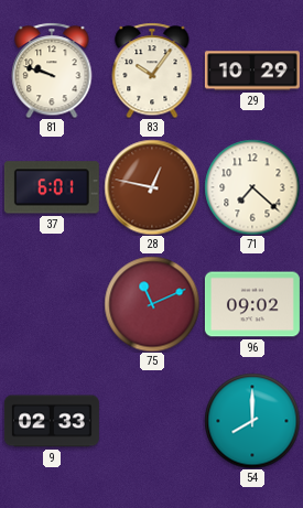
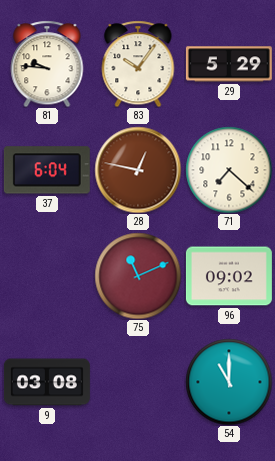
81: 9:48 -> 9:46 (47, 64)
29: 10:29 -> 5:29 (229, 64)
37: 6:01 -> 6:04 (47, 170)
9: 02:33 -> 03:08 (47, 382)
54: 8:00 -> 11:00 (229, 382)
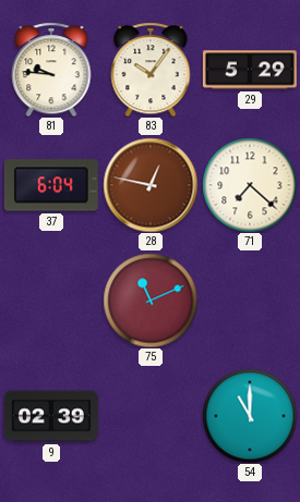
96: 09:02 -> none (229, 276)
9: 03:08 -> 02:39 (51, 416)
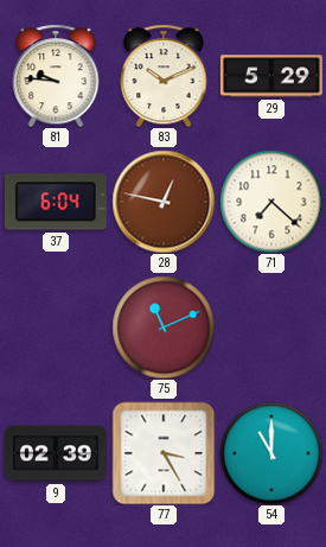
83: 10:06 -> 10:11 (164, 76)
77: none -> 3:25 (164, 453)
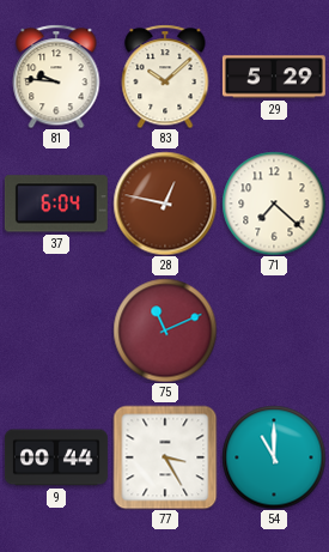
83: 10:11 -> 10:08 (165, 77)
9: 02:39 -> 00:44 (56, 457)
